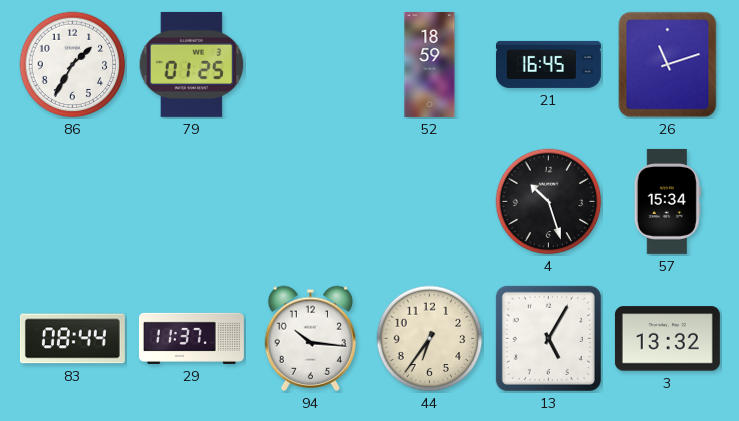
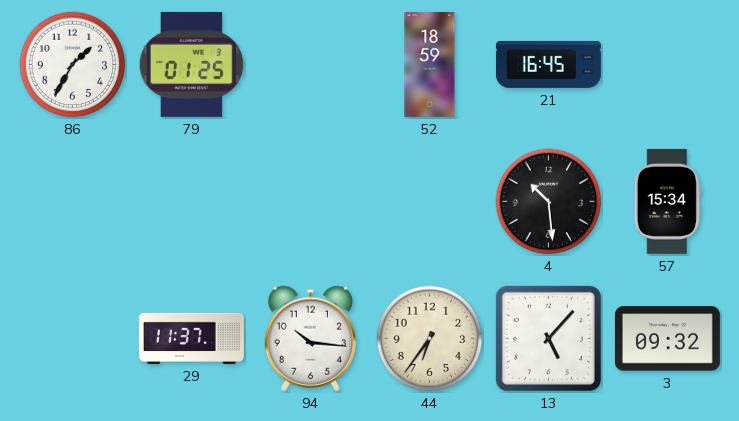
26: 11:12 -> none (668, 65)
4: 10:27 -> 10:29 (549, 202)
83: 08:44 -> none (72, 339)
13: 5:05 -> 5:07 (548, 338)
3: 13:32 -> 09:32 (667, 339)
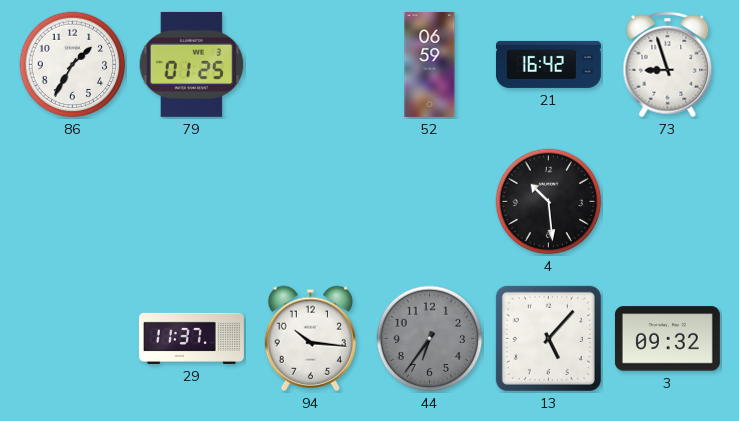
52: 18:59 -> 06:59 (430, 64)
21: 16:45 -> 16:42 (548, 64)
73: none -> 8:57 (668, 65)
57: 15:34 -> none (667, 201)
44 dial: cream -> grey (430, 339)
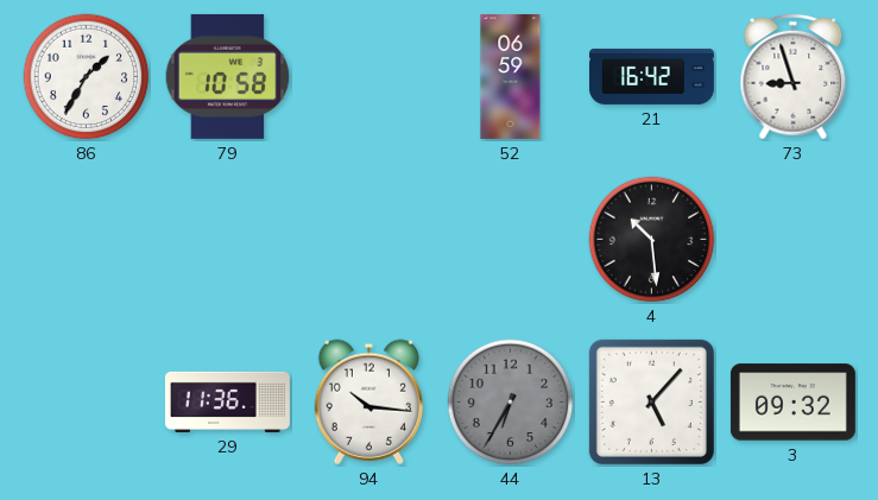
79: 01:25 -> 10:58 (228, 76)
29: 11:37 -> 11:36 (227, 401)
44: 6:36 -> 6:35 (511, 403)
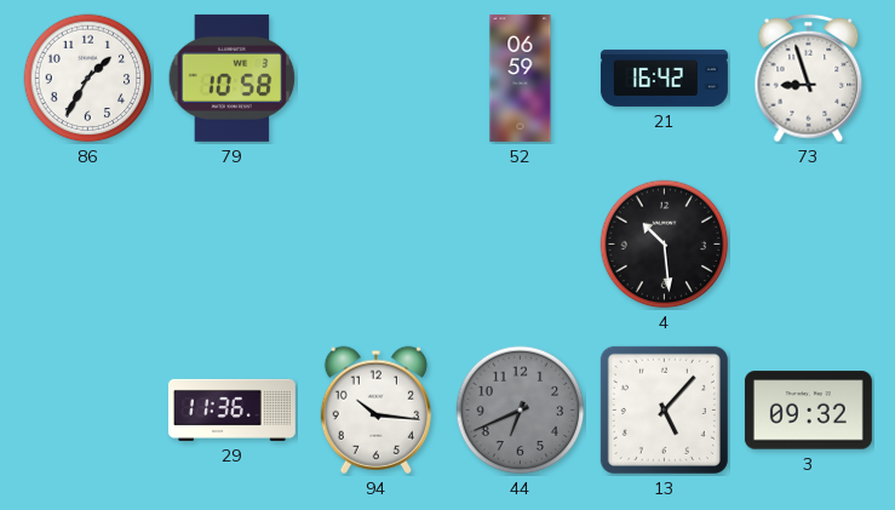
44: 6:35 -> 6:41 (521, 411)
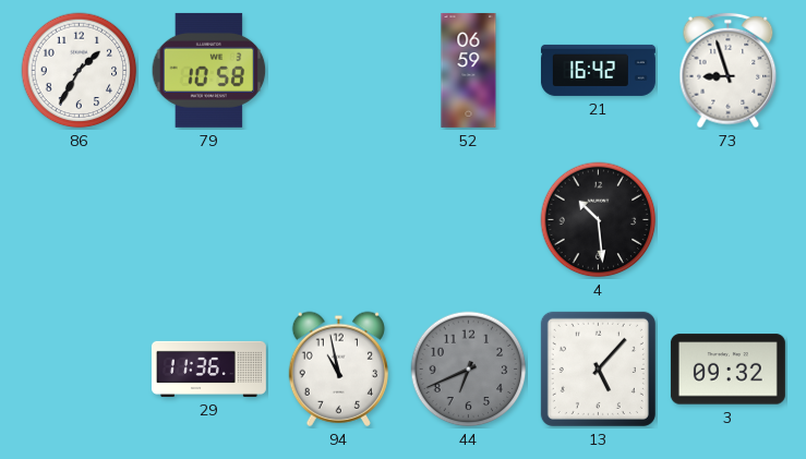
94: 10:16 -> 10:58 (338, 369)
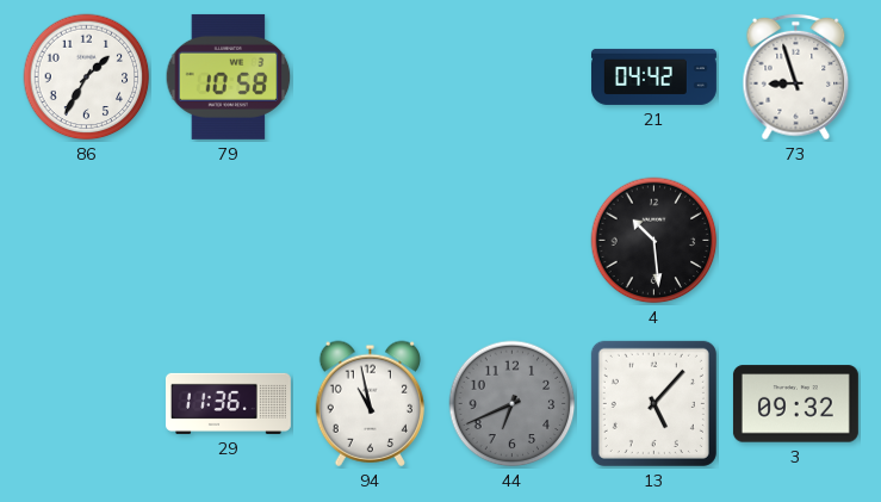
52: 06:59 -> none (469, 70)
21: 16:42 -> 04:42 (653, 76)
